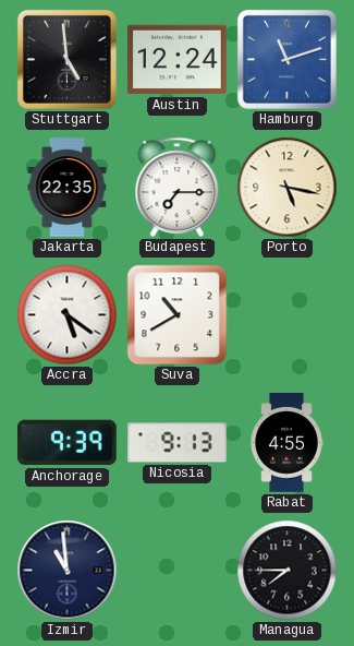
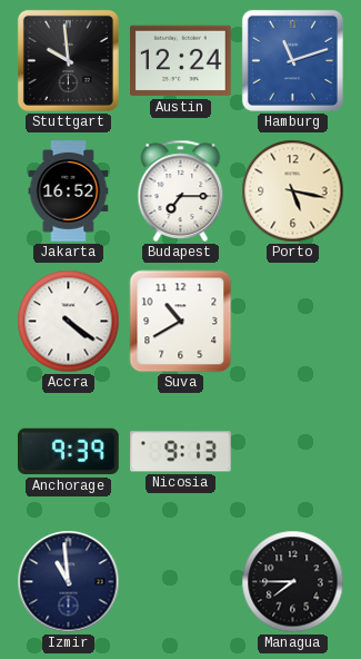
Stuttgart: 4:59 -> 9:59 (68, 60)
Jakarta: 22:35 -> 16:52 (69, 191)
Accra: 5:21 -> 4:21 (69, 322)
Rabat: 4:55 -> none (286, 443)
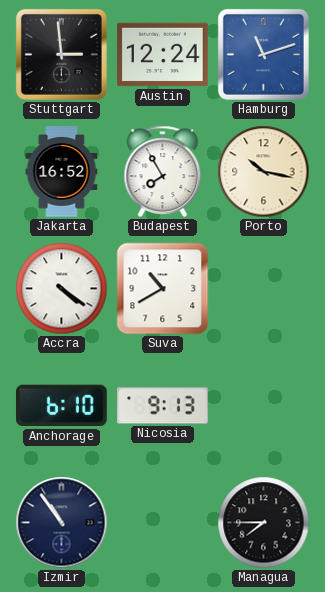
Stuttgart: 9:59 -> 2:59 (61, 54)
Budapest: 7:15 -> 7:55 (163, 171)
Porto: 5:17 -> 10:17 (264, 172)
Anchorage: 9:39 -> 6:10 (61, 406)
Izmir: 10:59 -> 10:54 (62, 523)
